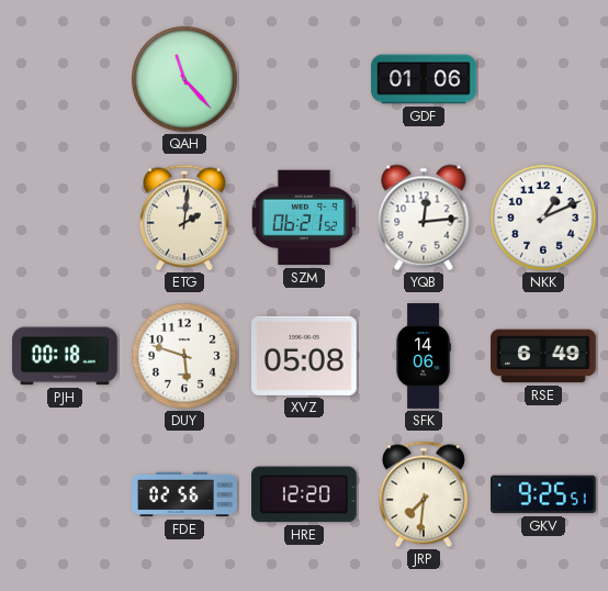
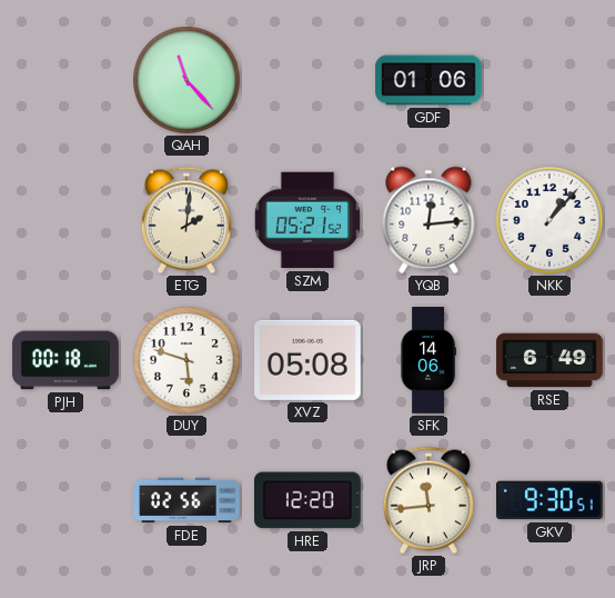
SZM: 06:21 -> 05:21 (307, 220)
NKK: 1:11 -> 1:07 (550, 220)
JRP: 7:31 -> 11:44 (429, 500)
GKV: 9:25 -> 9:30 (551, 500)
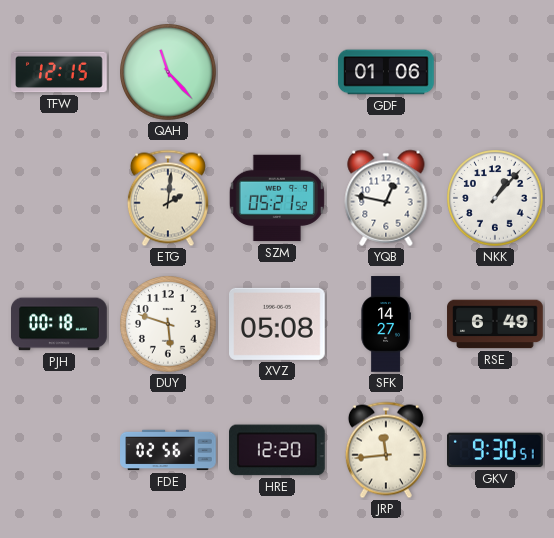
TFW: none -> 12:15 (59, 72)
YQB: 12:14 -> 12:47 (386, 198)
SFK: 14:06 -> 14:27 (386, 324)
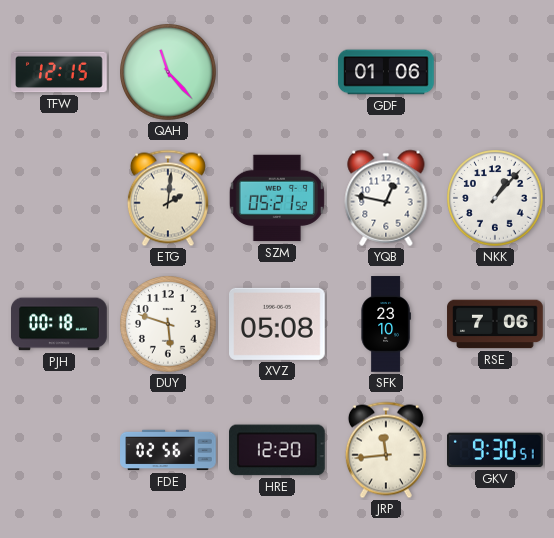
SFK: 14:27 -> 23:10 (386, 324)
RSE: 6:49 -> 7:06 (495, 324)
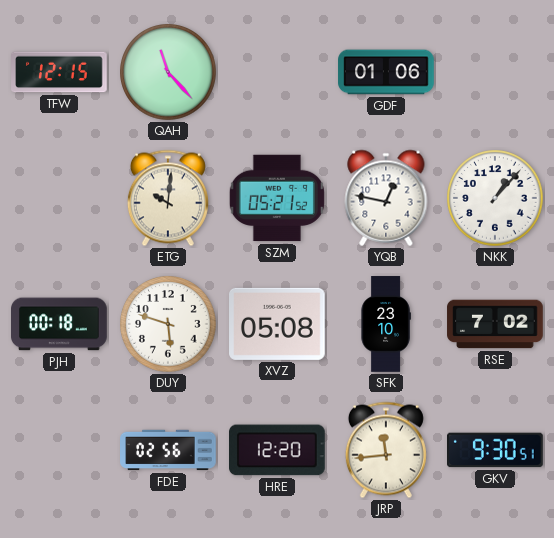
ETG: 2:01 -> 10:01 (168, 198)
RSE: 7:06 -> 7:02 (495, 324)
